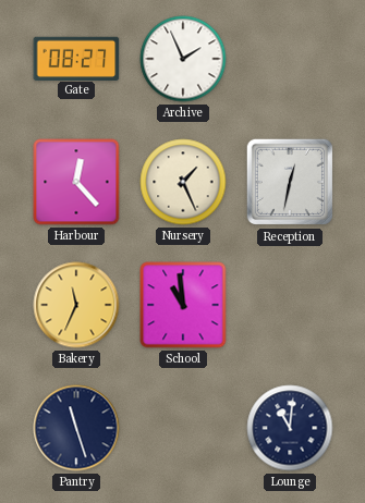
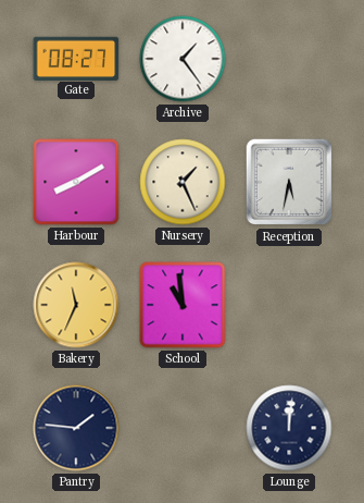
Archive: 1:56 -> 1:24 (183, 59)
Harbour: 12:23 -> 8:10 (76, 182)
Reception: 12:32 -> 5:32 (289, 182)
Pantry: 11:27 -> 1:46 (76, 428)
Lounge: 11:01 -> 12:01 (289, 428)
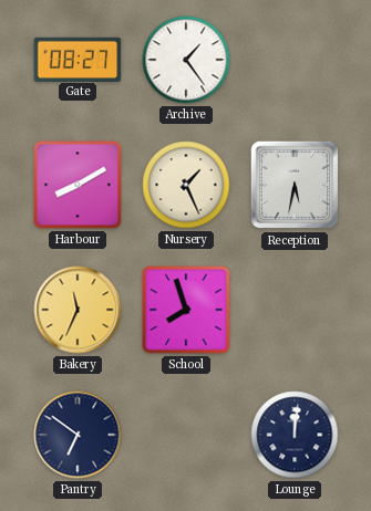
School: 10:59 -> 7:57 (186, 310)
Pantry: 1:46 -> 6:51 (78, 435)
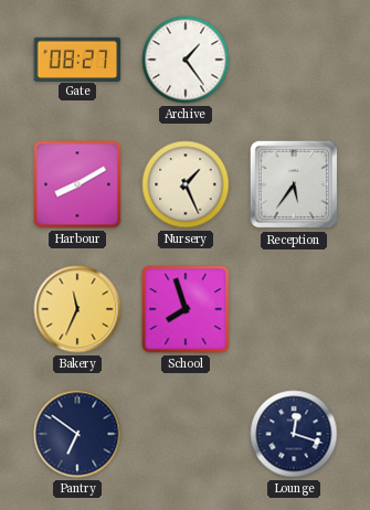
Reception: 5:32 -> 5:36 (294, 184)
Lounge: 12:01 -> 12:18 (294, 434)
